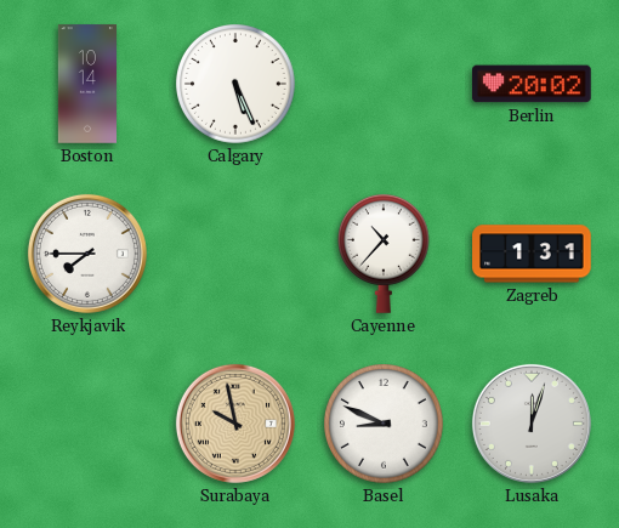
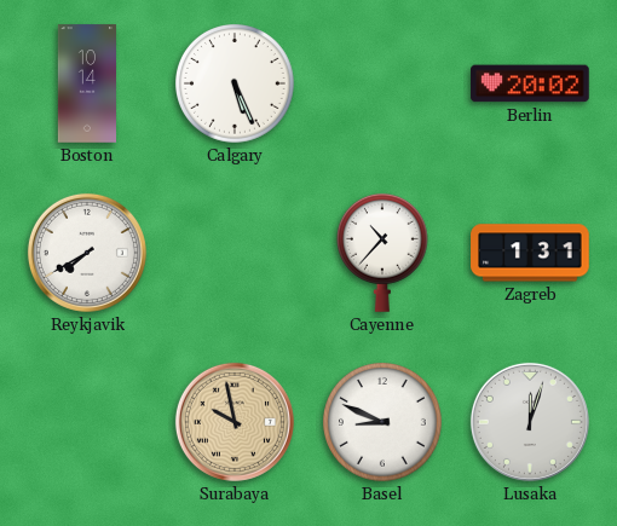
Reykjavik: 7:45 -> 7:40 (87, 253)
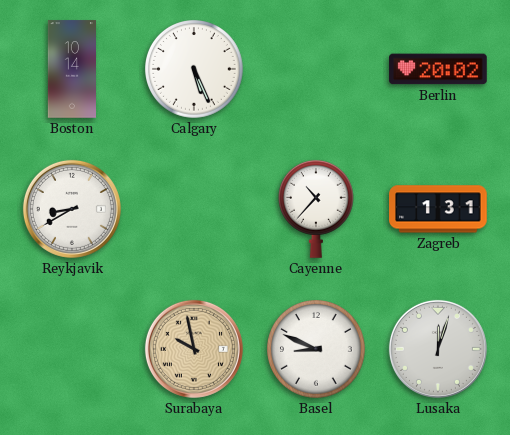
Reykjavik: 7:40 -> 8:40 (72, 209)
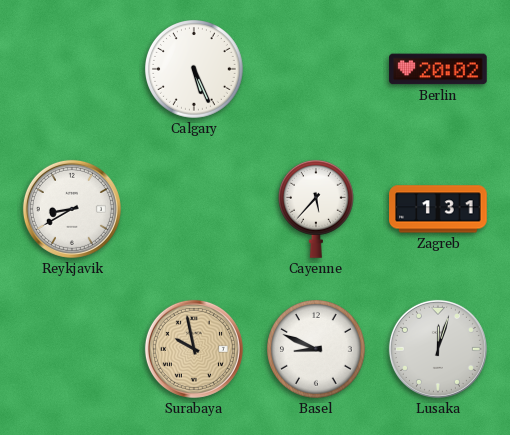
Boston: 10:14 -> none (71, 69)
Cayenne: 10:37 -> 5:37 (316, 209)
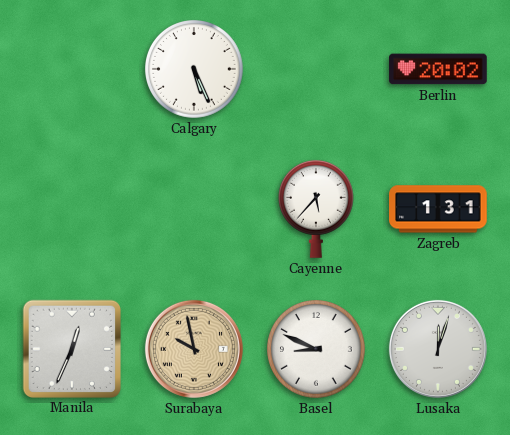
Reykjavik: 8:40 -> none (72, 209)
Manila: none -> 12:34 (71, 348)
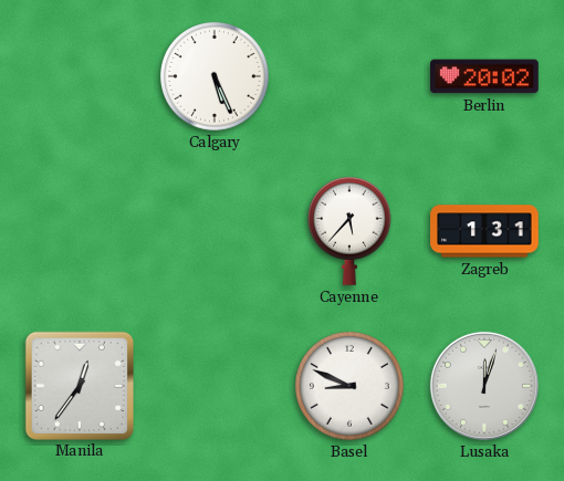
Manila: 12:34 -> 12:36 (79, 385)
Surabaya: 9:58 -> none (194, 349)
